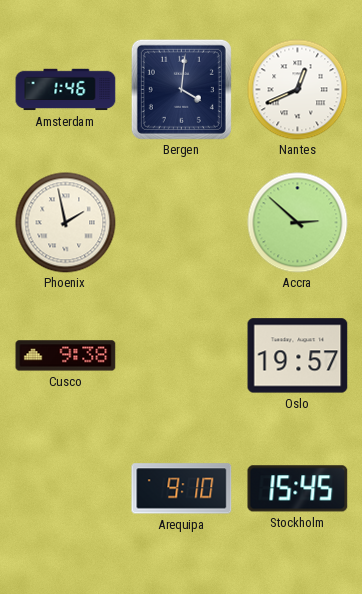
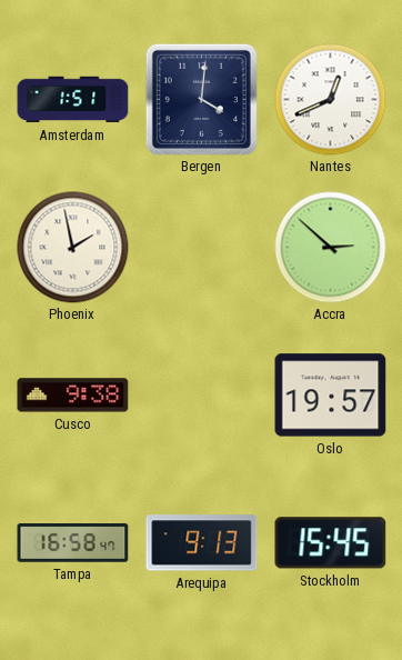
Amsterdam: 1:46 -> 1:51 (73, 100)
Tampa: none -> 16:58 (73, 543)
Arequipa: 9:10 -> 9:13 (202, 543)
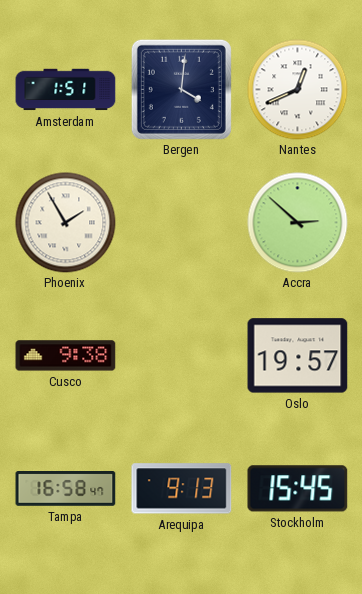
Phoenix: 1:58 -> 1:55 (66, 223)
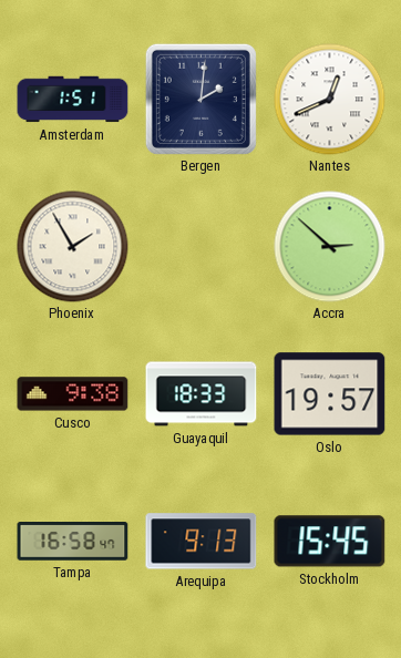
Bergen: 4:01 -> 2:01 (200, 99)
Guayaquil: none -> 18:33 (202, 394)
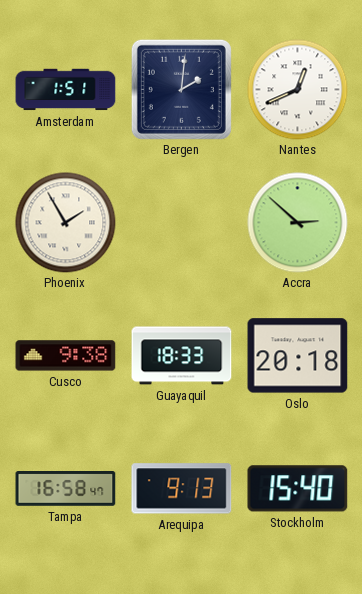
Oslo: 19:57 -> 20:18 (298, 356)
Stockholm: 15:45 -> 15:40 (298, 489)
